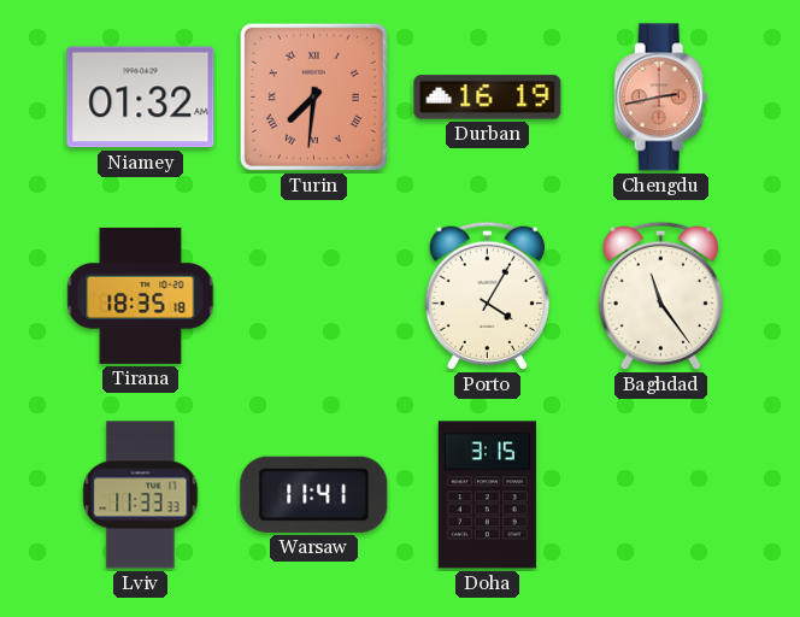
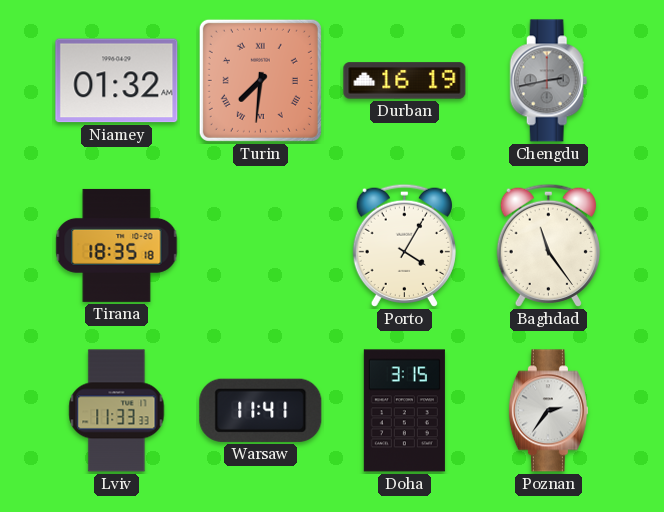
Chengdu dial: salmon -> grey (549, 81)
Poznan: none -> 2:36 (548, 411)
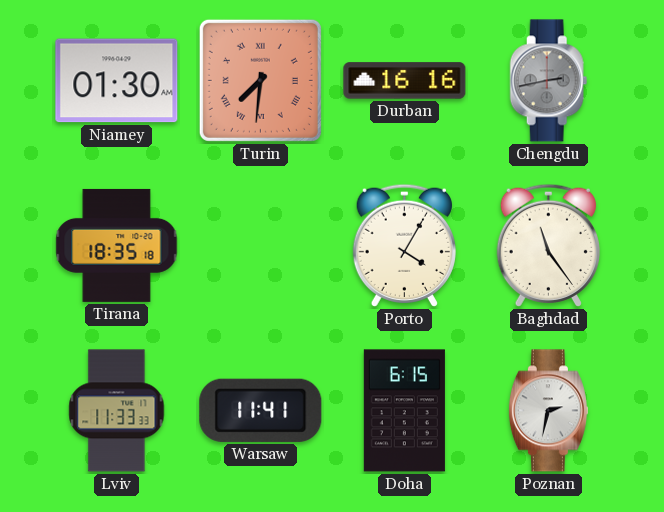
Niamey: 01:32 -> 01:30 (117, 81)
Durban: 16:19 -> 16:16 (405, 81)
Doha: 3:15 -> 6:15 (404, 411)
Poznan: 2:36 -> 2:32 (548, 411)
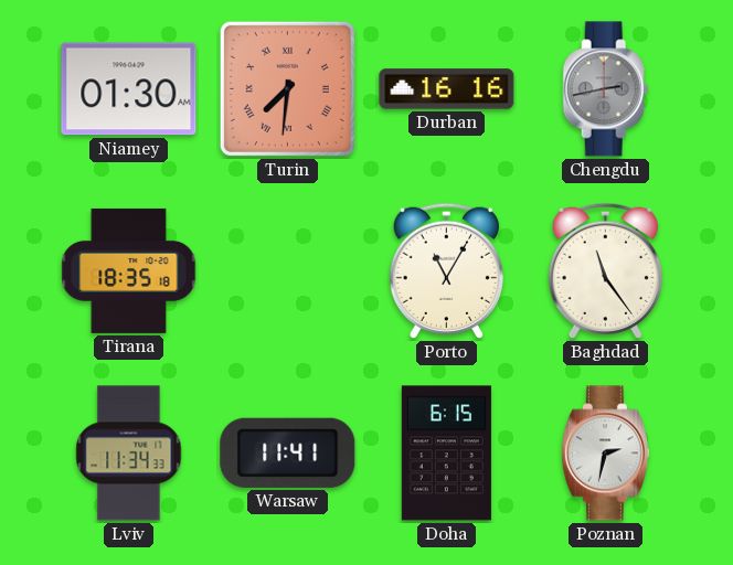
Porto: 4:05 -> 11:05 (446, 270)
Lviv: 11:33 -> 11:34 (129, 454)
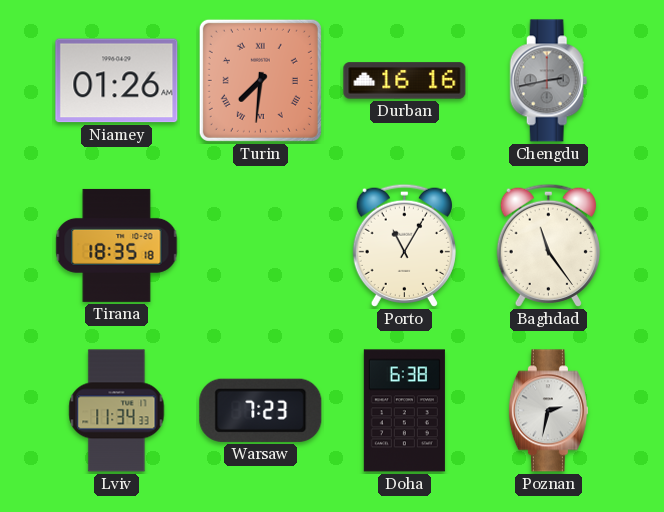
Niamey: 01:30 -> 01:26 (117, 81)
Warsaw: 11:41 -> 7:23 (261, 410)
Doha: 6:15 -> 6:38 (404, 411)
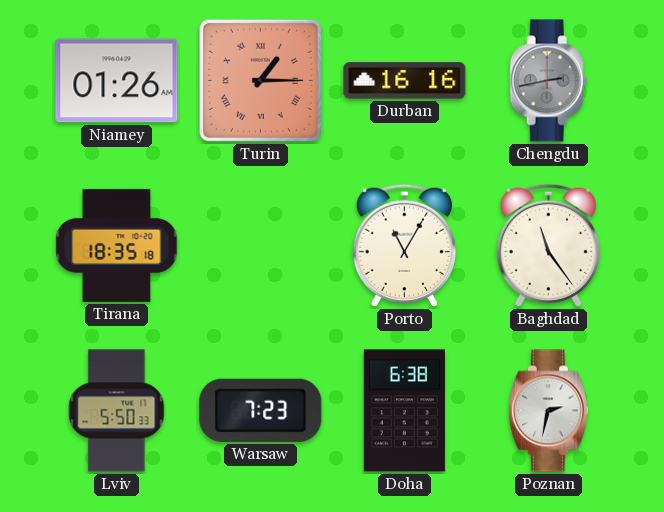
Turin: 7:31 -> 1:15 (260, 80)
Lviv: 11:34 -> 5:50 (117, 411)
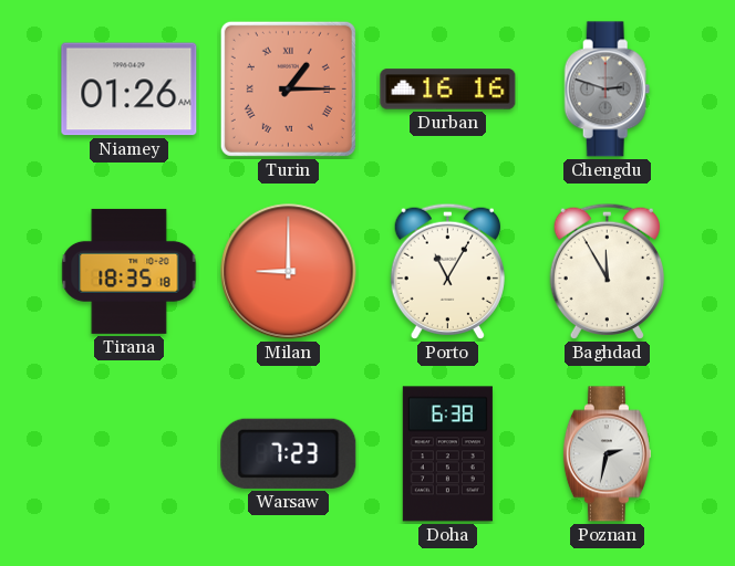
Chengdu: 2:43 -> 2:48 (608, 90)
Milan: none -> 9:00 (289, 272)
Baghdad: 11:24 -> 11:55 (607, 271)
Lviv: 5:50 -> none (117, 411)
